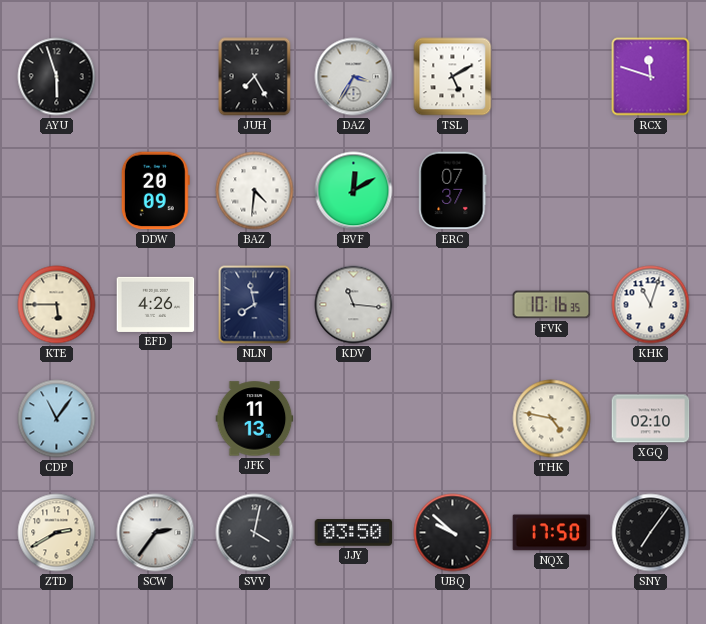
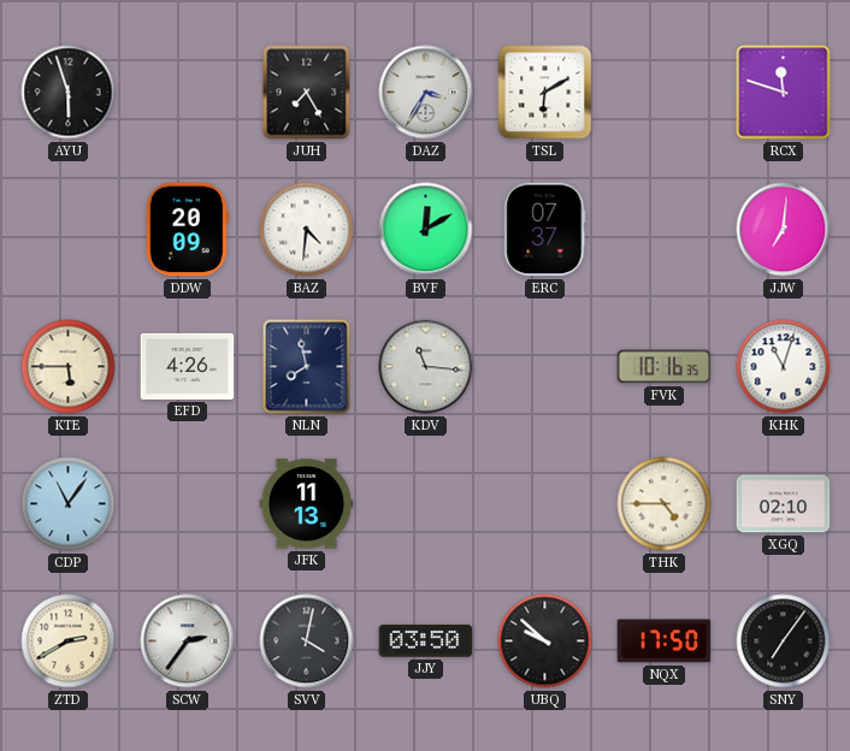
TSL: 5:10 -> 6:10 (545, 93)
JJW: none -> 7:01 (784, 230)
THK: 4:47 -> 4:45 (665, 504)
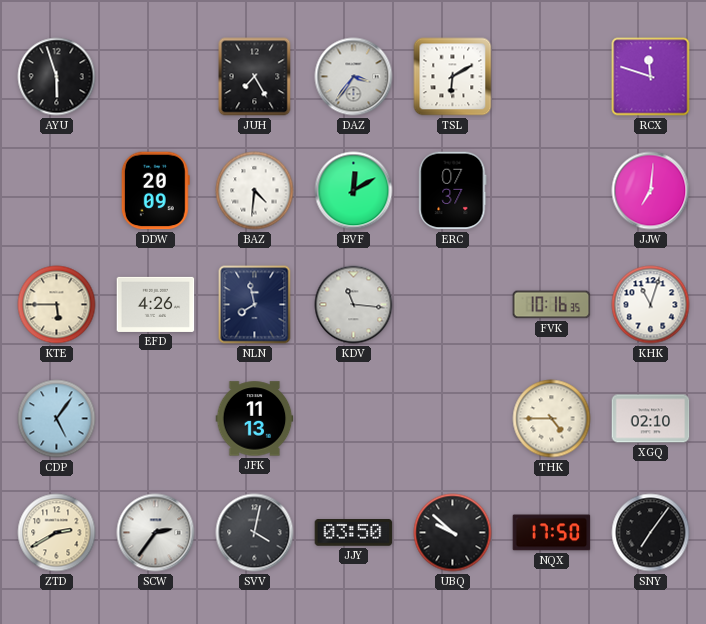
DAZ: 3:35 -> 3:36 (354, 77)
CDP: 11:06 -> 5:06 (57, 419)
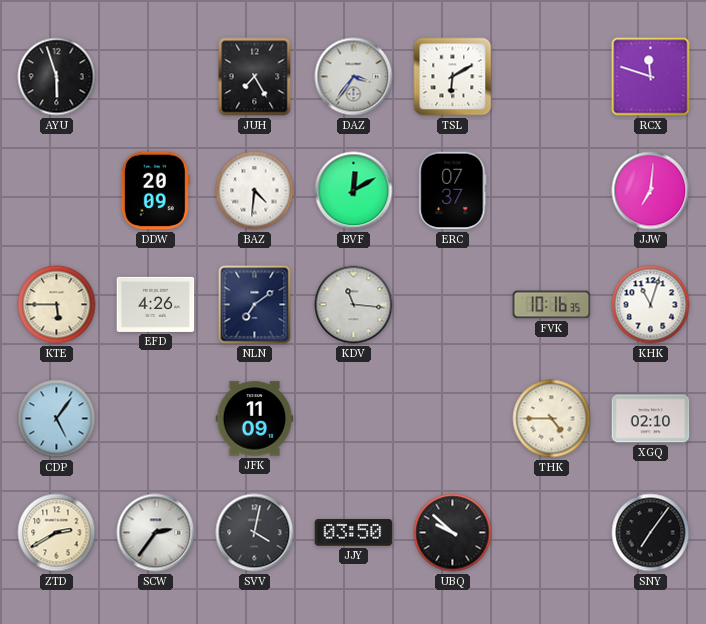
NLN: 7:58 -> 7:09 (255, 305)
JFK: 11:13 -> 11:09 (255, 419)
NQX: 17:50 -> none (552, 533)
